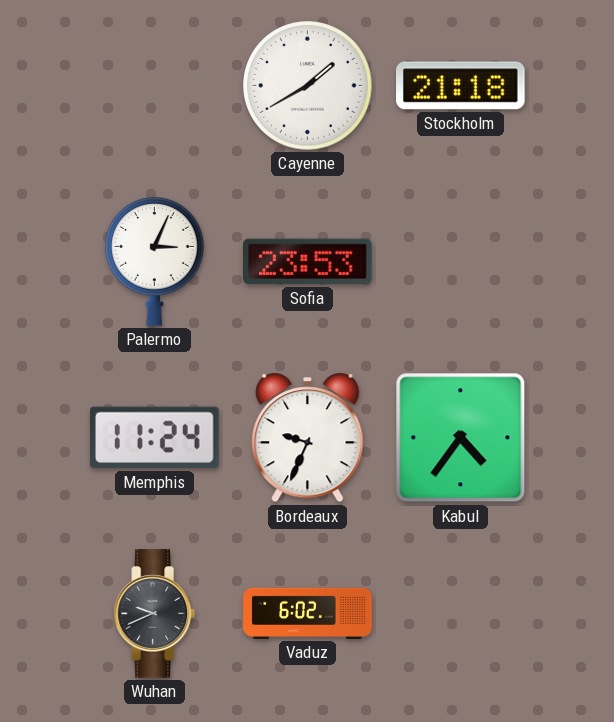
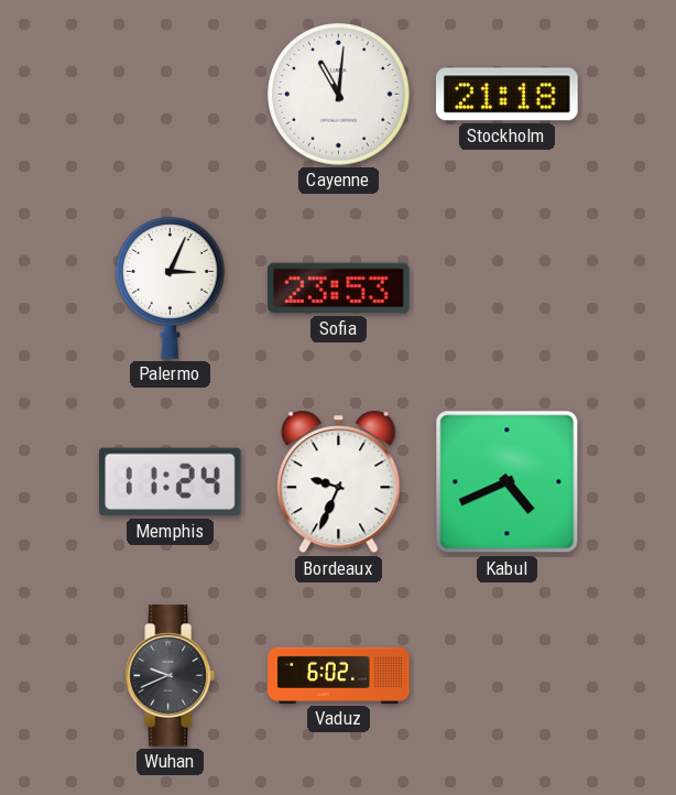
Cayenne: 1:40 -> 11:01 (339, 95)
Kabul: 4:36 -> 4:41 (508, 482)
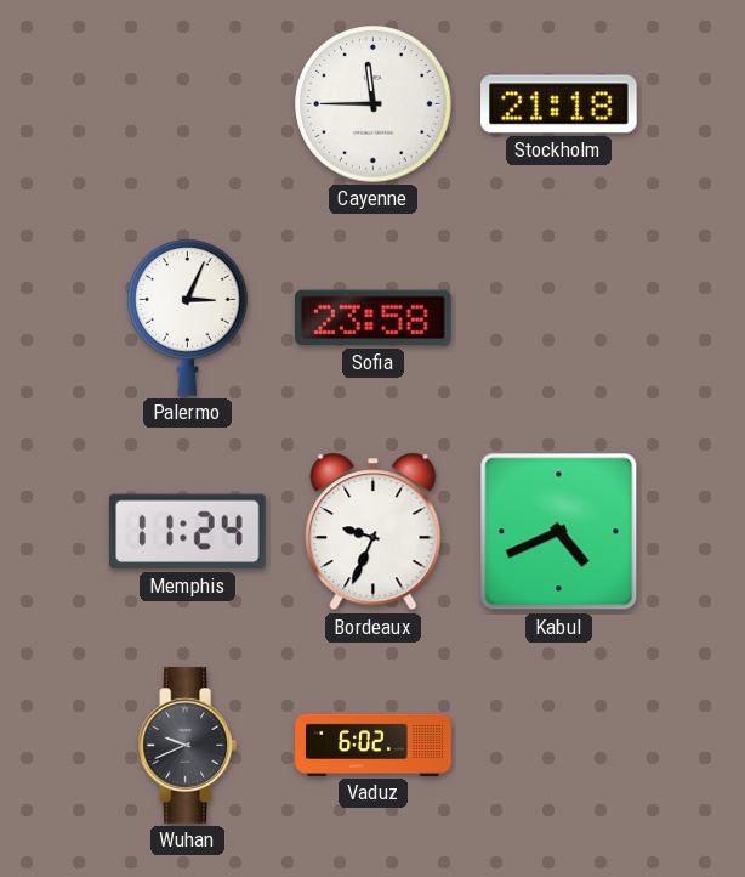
Cayenne: 11:01 -> 11:45 (374, 104)
Sofia: 23:53 -> 23:58 (374, 318)
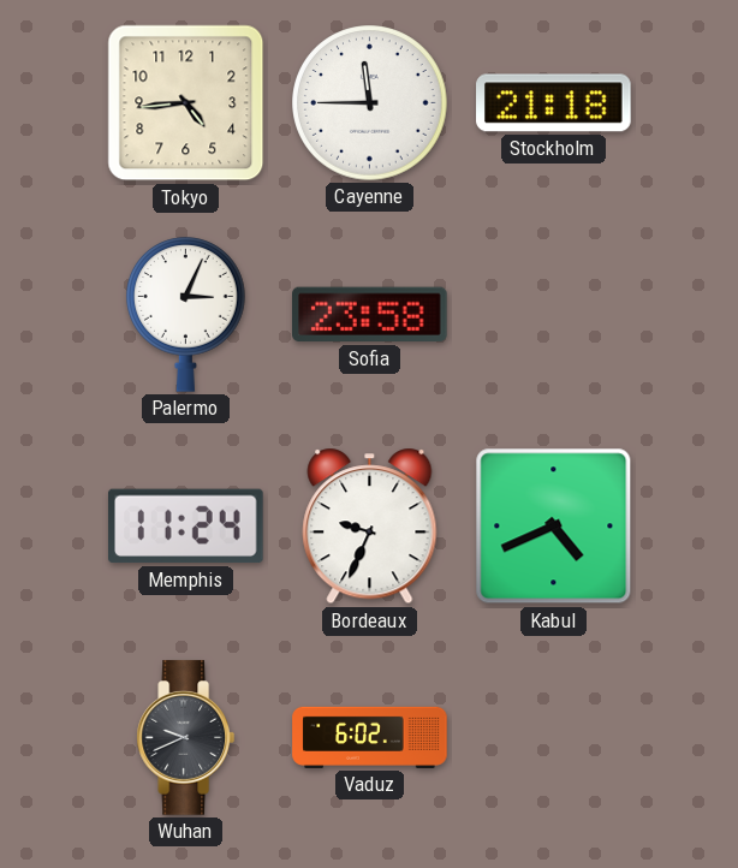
Tokyo: none -> 4:44 (186, 103)
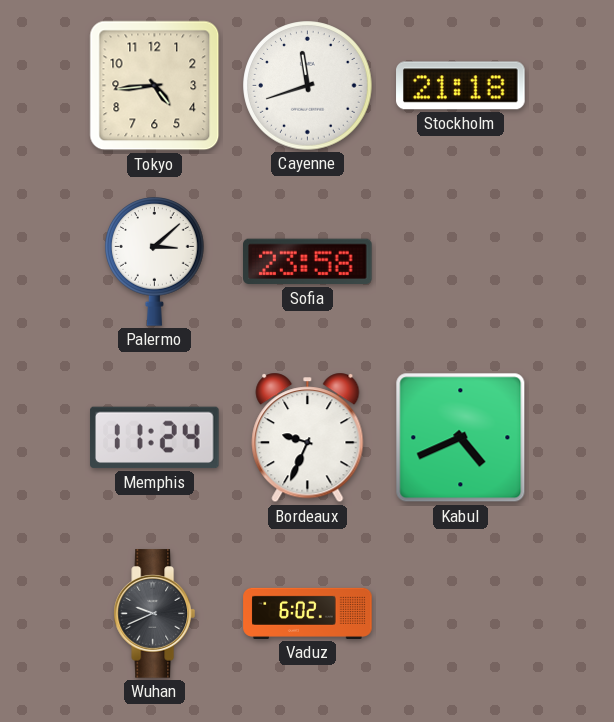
Cayenne: 11:45 -> 11:42 (308, 86)
Palermo: 3:04 -> 3:08 (155, 262)
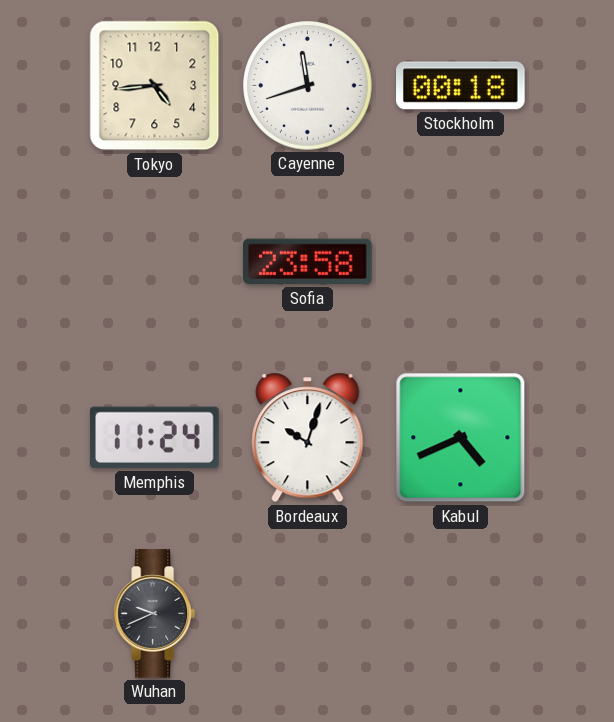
Stockholm: 21:18 -> 00:18 (461, 86)
Palermo: 3:08 -> none (155, 262)
Bordeaux: 9:34 -> 10:03 (308, 438)
Vaduz: 6:02 -> none (308, 613)
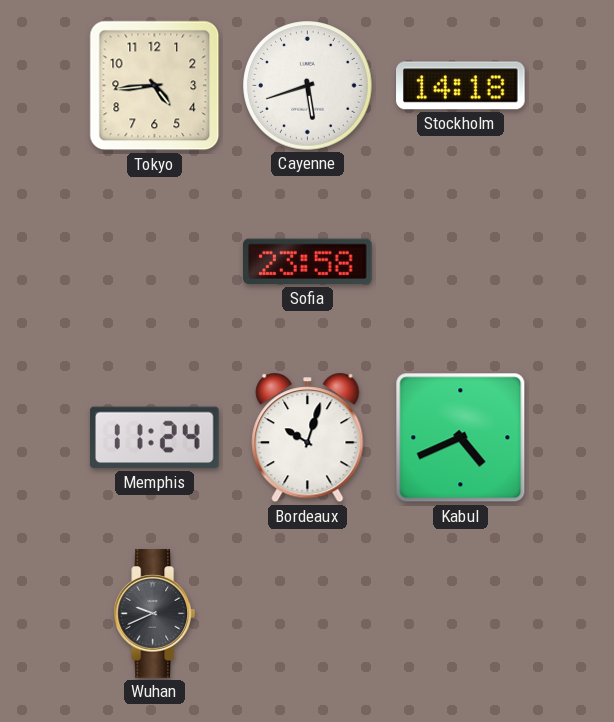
Cayenne: 11:42 -> 5:42 (308, 86)
Stockholm: 00:18 -> 14:18 (461, 86)
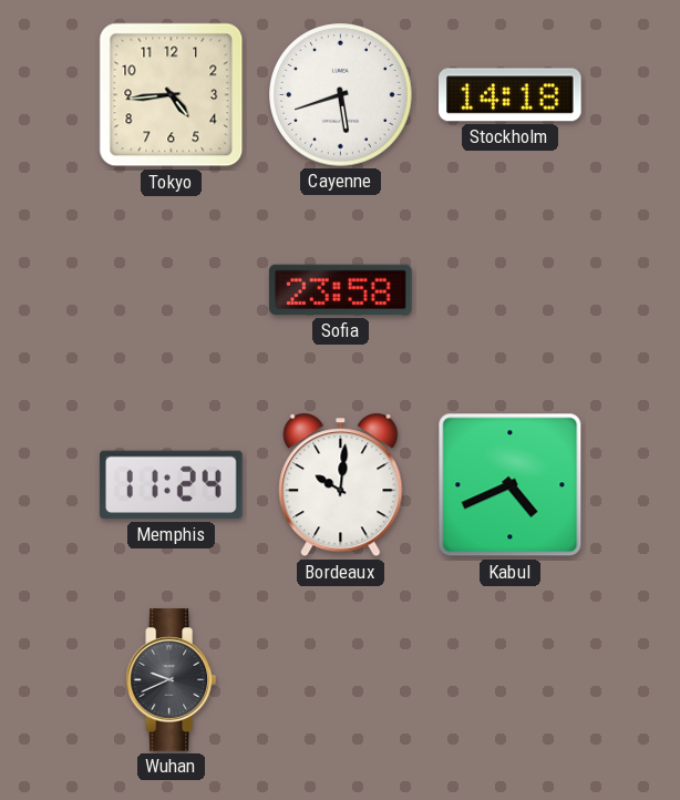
Bordeaux: 10:03 -> 10:01 (341, 485)
